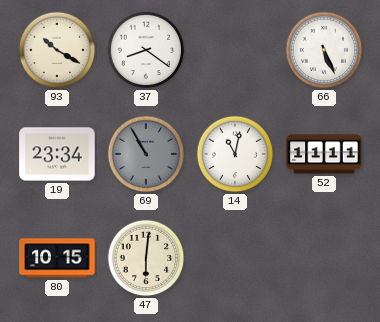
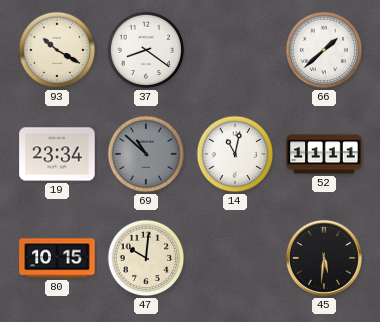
66: 5:26 -> 1:38 (324, 50)
69: 10:55 -> 10:52 (146, 154)
47: 6:01 -> 10:01 (146, 258)
45: none -> 5:31 (324, 258)
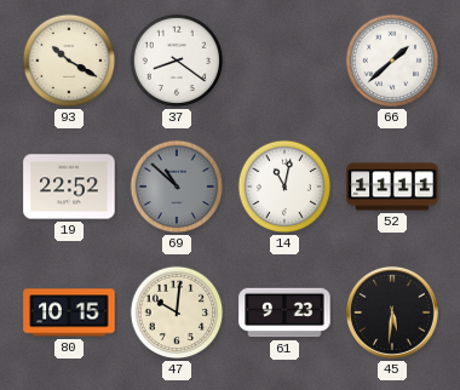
19: 23:34 -> 22:52 (69, 187)
61: none -> 9:23 (284, 312)
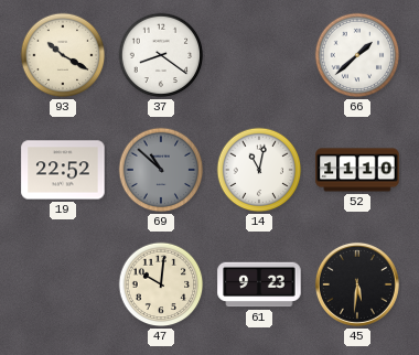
52: 11:11 -> 11:10 (357, 170)
80: 10:15 -> none (69, 312)
